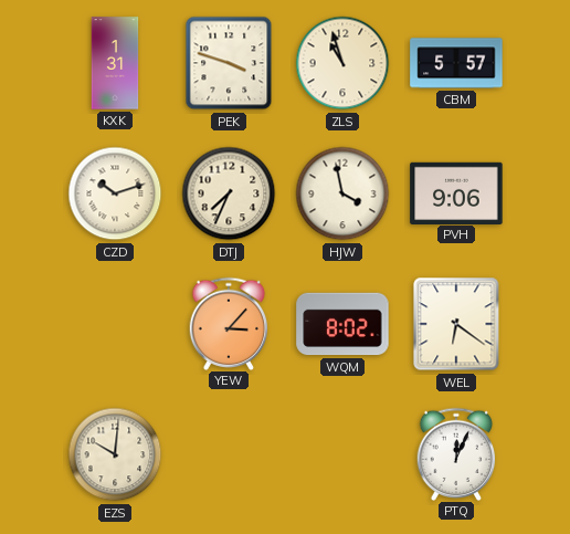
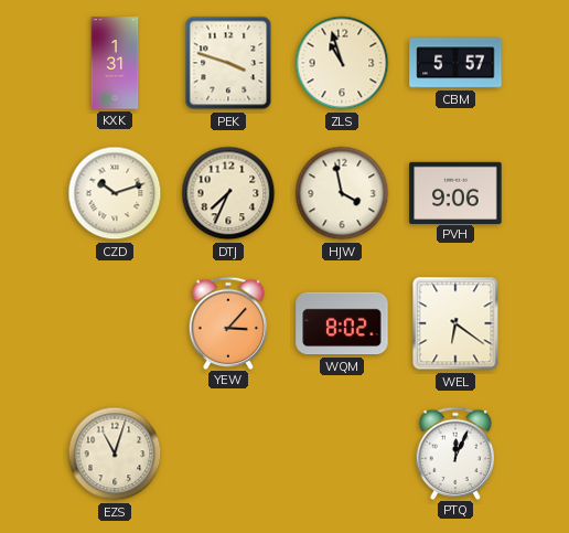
EZS: 10:01 -> 11:03 (115, 454)
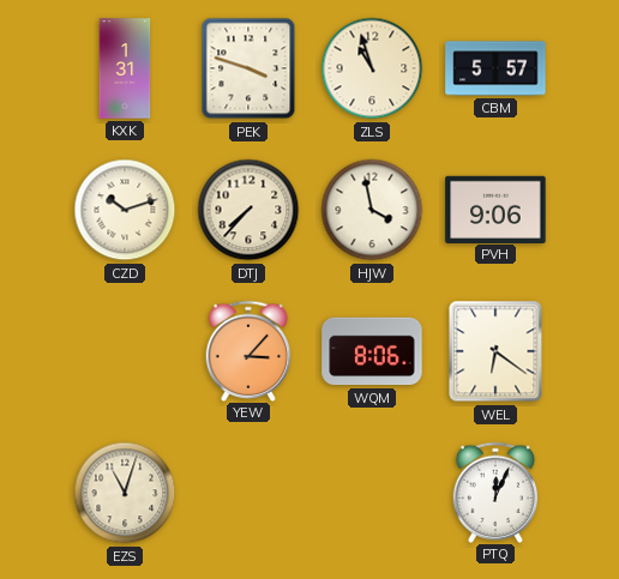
DTJ: 7:34 -> 7:37 (248, 210)
WQM: 8:02 -> 8:06 (372, 351)
